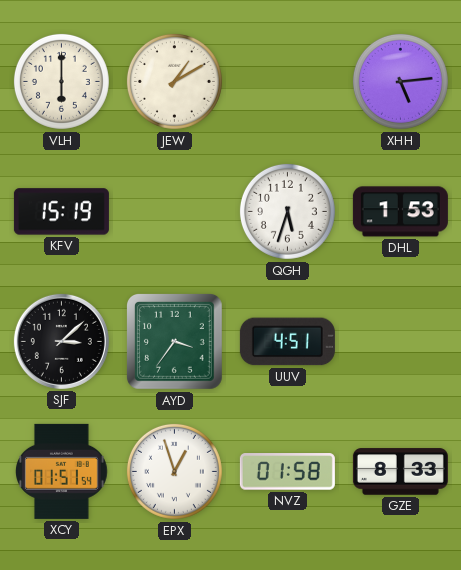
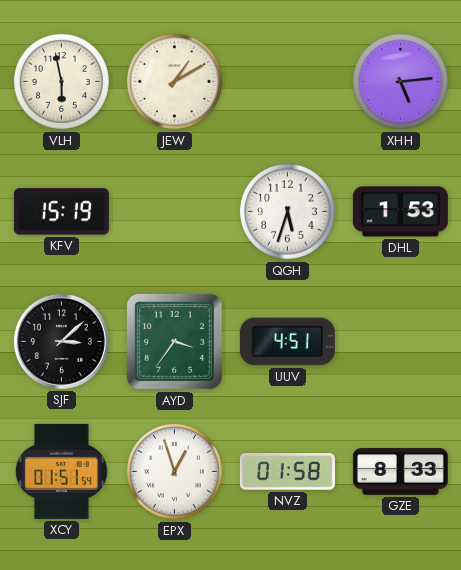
VLH: 6:00 -> 5:58 (61, 81)
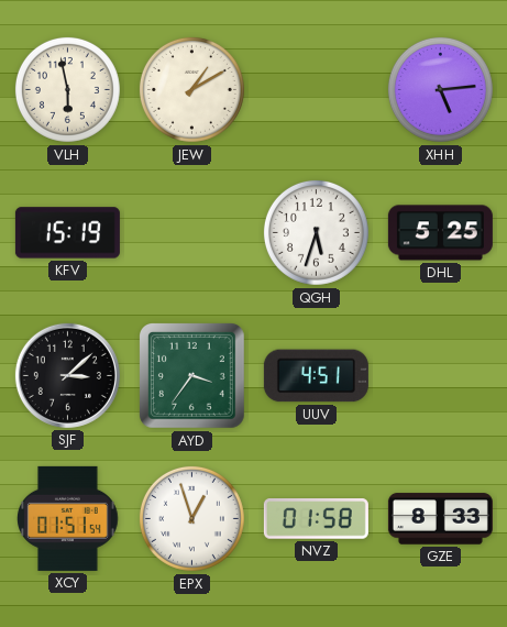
DHL: 1:53 -> 5:25 (440, 233)
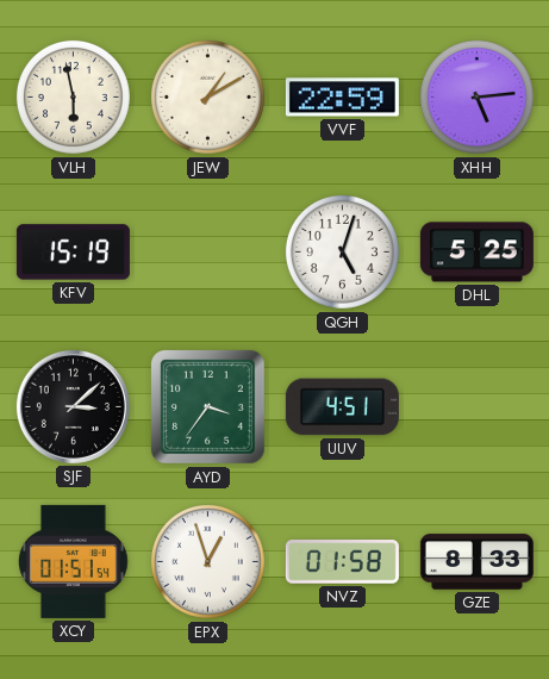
VVF: none -> 22:59 (342, 98)
QGH: 5:33 -> 5:03 (342, 251)
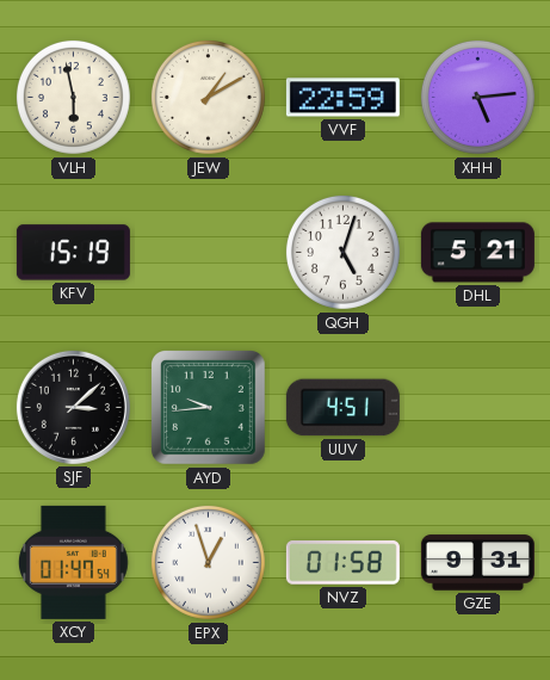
DHL: 5:25 -> 5:21 (477, 253)
AYD: 3:36 -> 9:44 (209, 408)
XCY: 01:51 -> 01:47 (74, 562)
GZE: 8:33 -> 9:31 (477, 563)
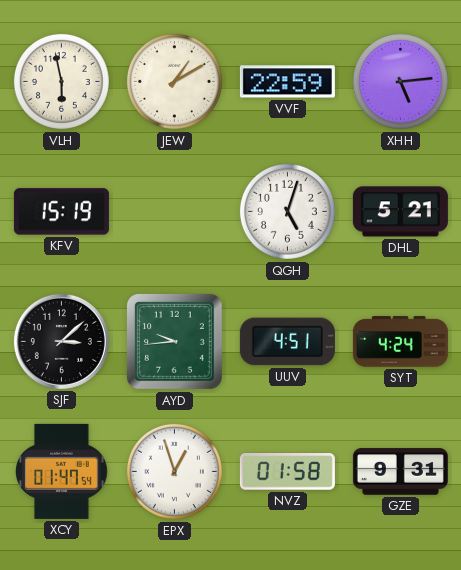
SYT: none -> 4:24 (400, 342)
